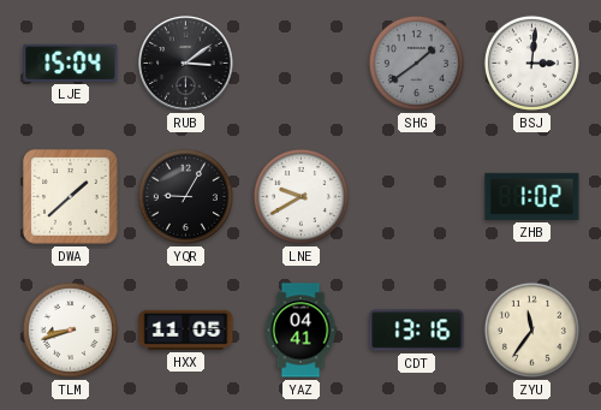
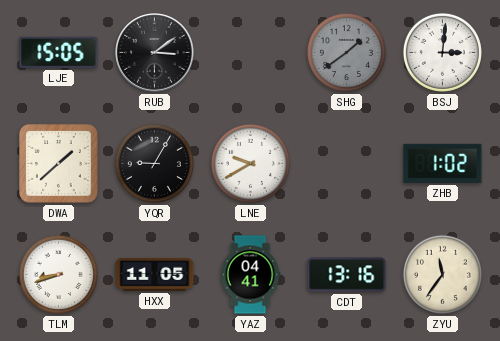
LJE: 15:04 -> 15:05 (59, 52)
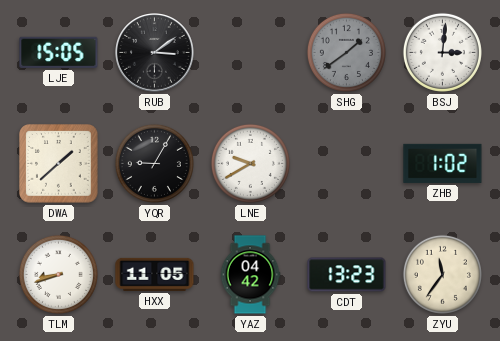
YAZ: 04:41 -> 04:42 (250, 275)
CDT: 13:16 -> 13:23 (347, 275)
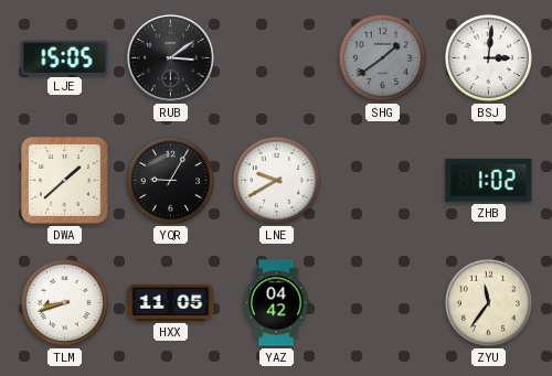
CDT: 13:23 -> none (347, 275)
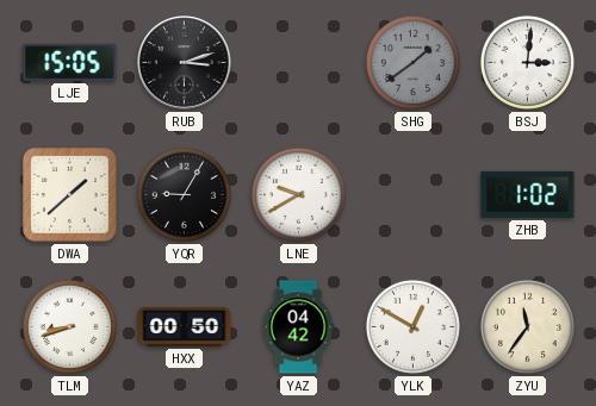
RUB: 3:09 -> 3:12 (185, 63)
HXX: 11:05 -> 00:50 (185, 326)
YLK: none -> 12:50 (412, 326)
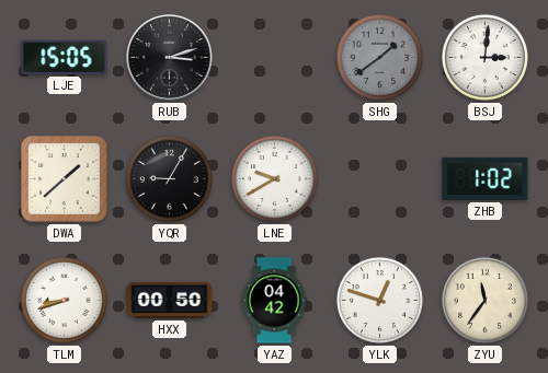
YLK: 12:50 -> 12:48 (379, 300)
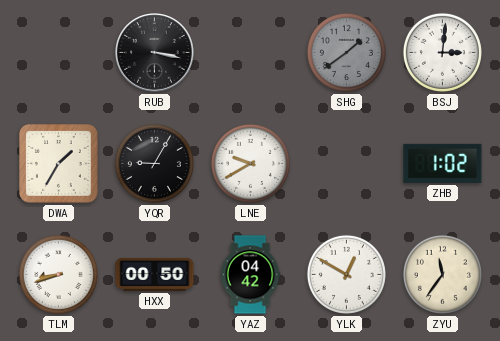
LJE: 15:05 -> none (65, 57)
RUB: 3:12 -> 3:17 (155, 53)
DWA: 1:38 -> 1:35 (59, 164)
YLK: 12:48 -> 12:50 (346, 274)
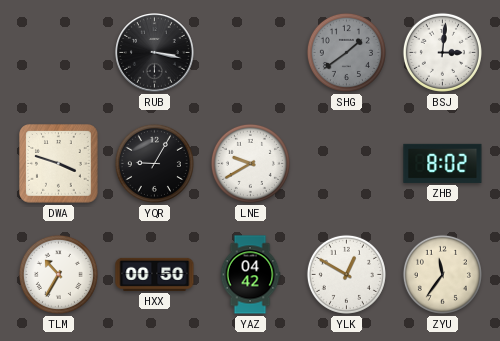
DWA: 1:35 -> 3:48 (59, 164)
ZHB: 1:02 -> 8:02 (443, 163)
TLM: 8:42 -> 10:35 (58, 274)
